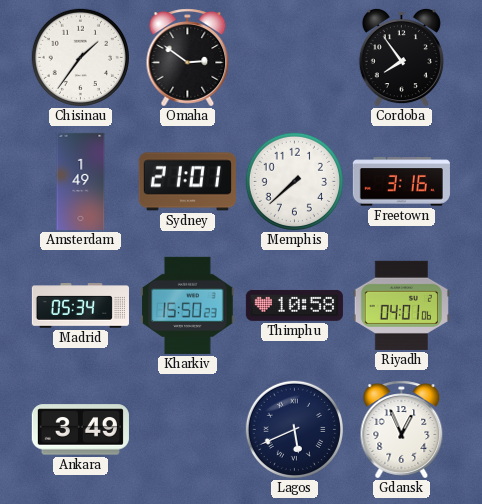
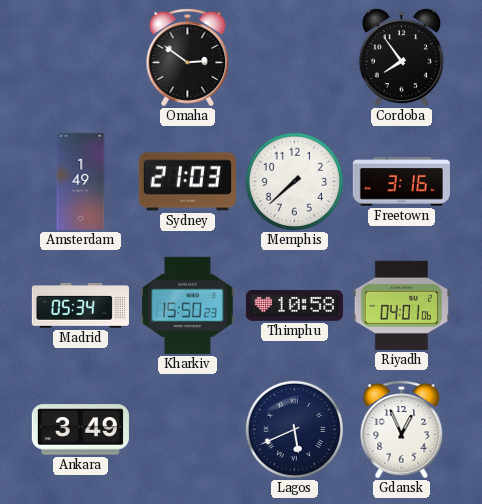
Chisinau: 1:36 -> none (80, 57)
Sydney: 21:01 -> 21:03 (187, 182)
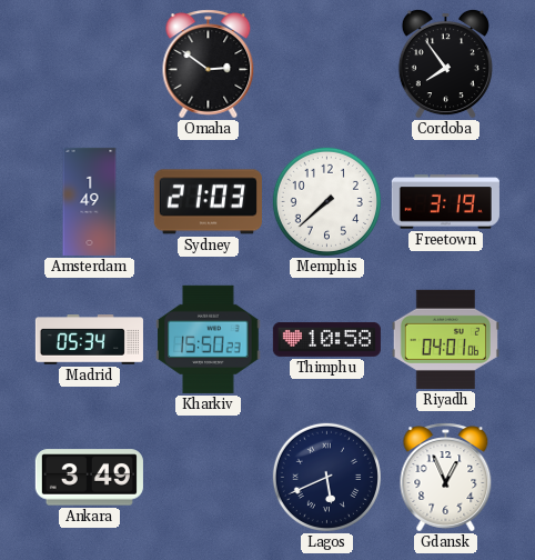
Freetown: 3:16 -> 3:19 (445, 202)
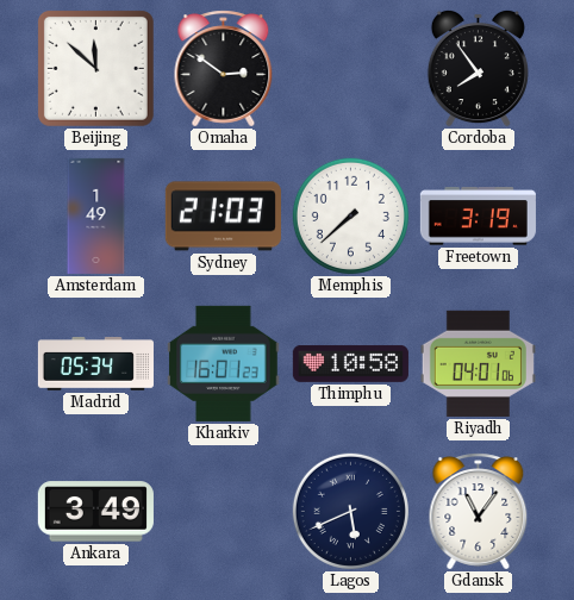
Beijing: none -> 11:52 (95, 68)
Kharkiv: 15:50 -> 16:01 (224, 363)
Gdansk: 12:56 -> 11:06 (479, 512)
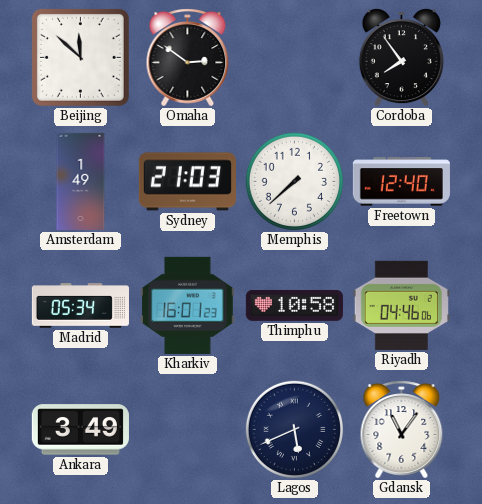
Freetown: 3:19 -> 12:40 (401, 182)
Riyadh: 04:01 -> 04:46 (401, 305)
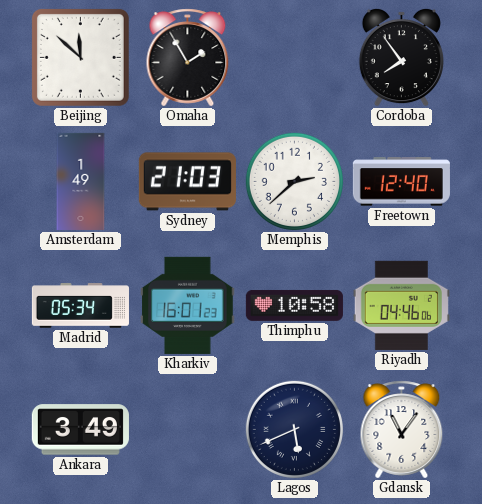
Omaha: 2:51 -> 1:55 (188, 58)
Memphis: 7:38 -> 2:38 (294, 181)
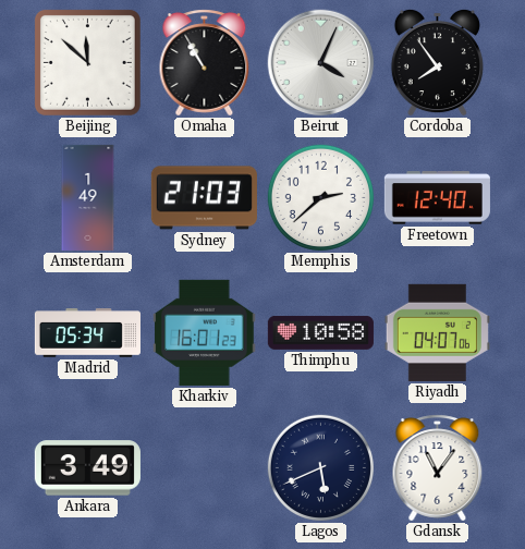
Omaha: 1:55 -> 10:55 (205, 63)
Beirut: none -> 4:04 (321, 63)
Riyadh: 04:46 -> 04:07 (437, 332)
